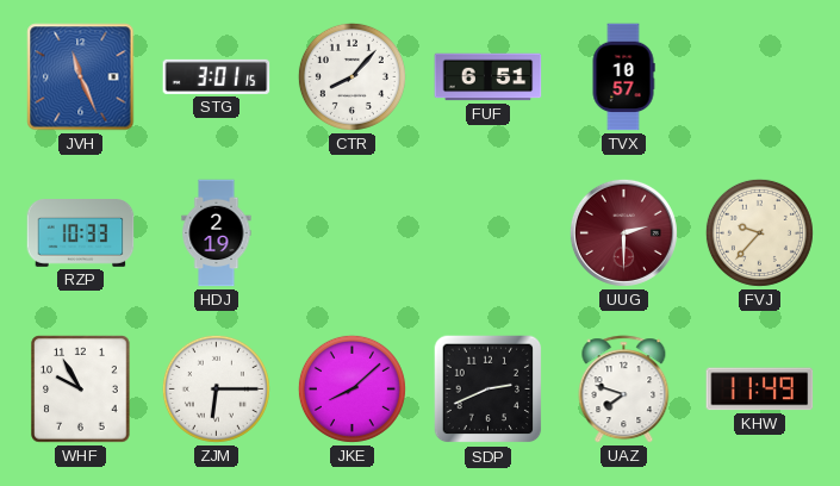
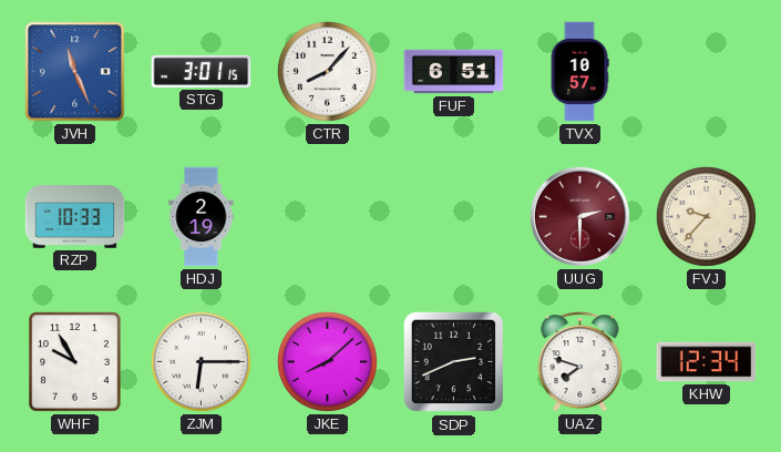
KHW: 11:49 -> 12:34 (707, 362)
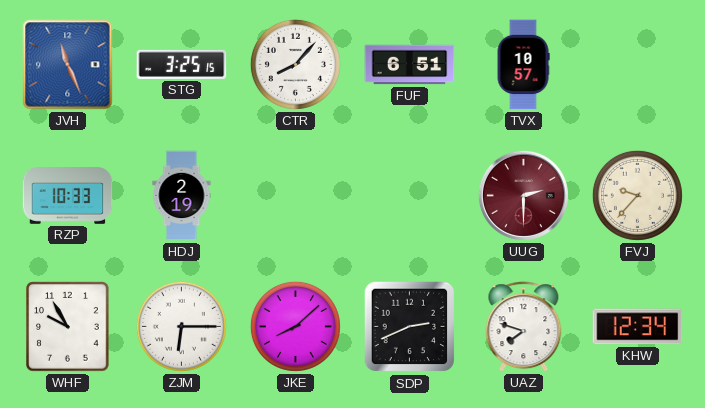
STG: 3:01 -> 3:25 (182, 64)
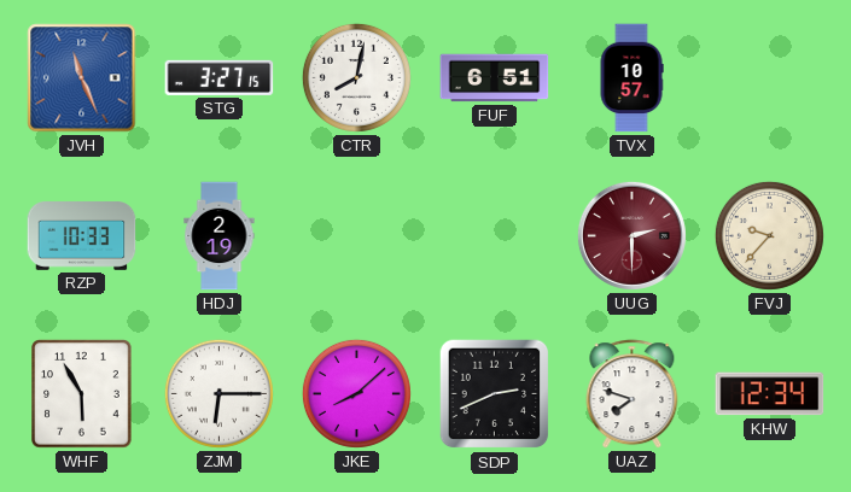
STG: 3:25 -> 3:27 (220, 77)
CTR: 8:07 -> 8:02 (356, 77)
WHF: 9:55 -> 5:55 (82, 394)
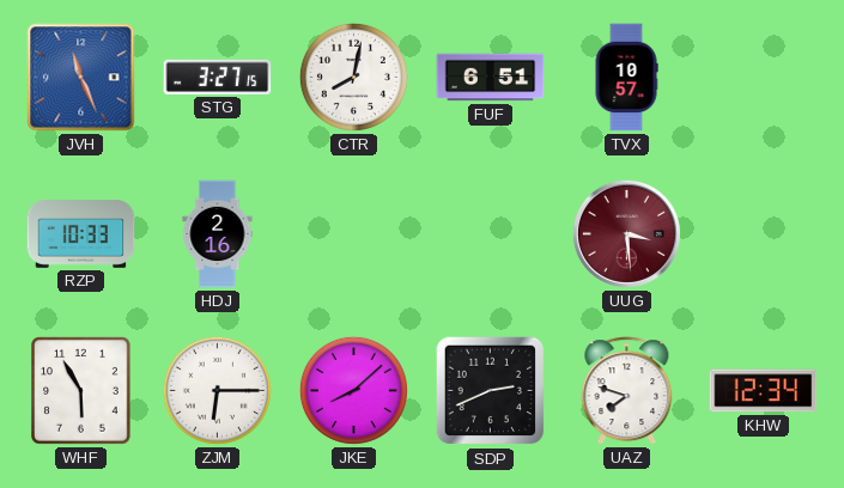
HDJ: 2:19 -> 2:16 (218, 234)
UUG: 2:30 -> 3:29 (626, 233)
FVJ: 9:37 -> none (769, 235)
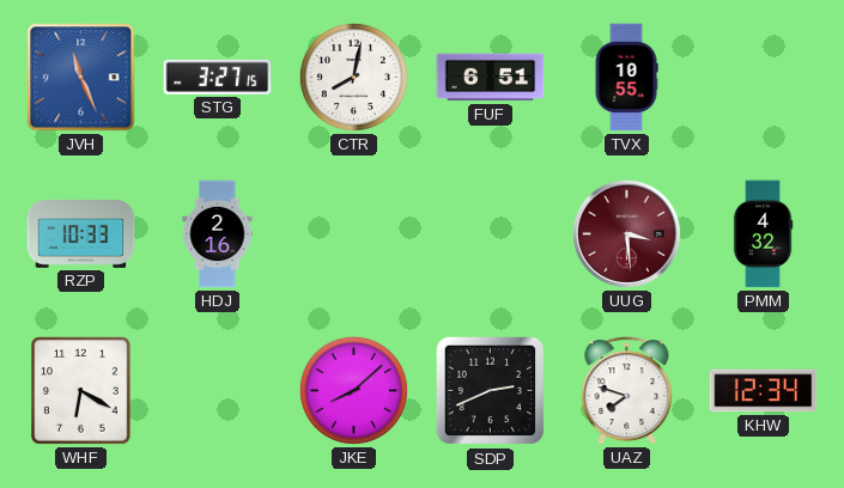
TVX: 10:57 -> 10:55 (626, 78)
PMM: none -> 4:32 (763, 234)
WHF: 5:55 -> 6:20 (81, 391)
ZJM: 6:15 -> none (217, 390)
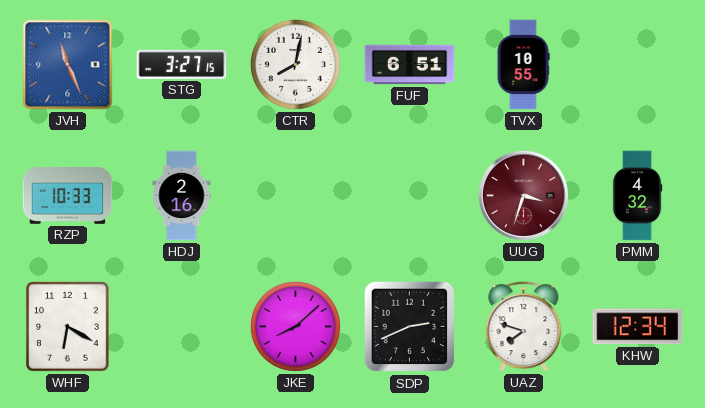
UUG: 3:29 -> 3:33 (523, 195)
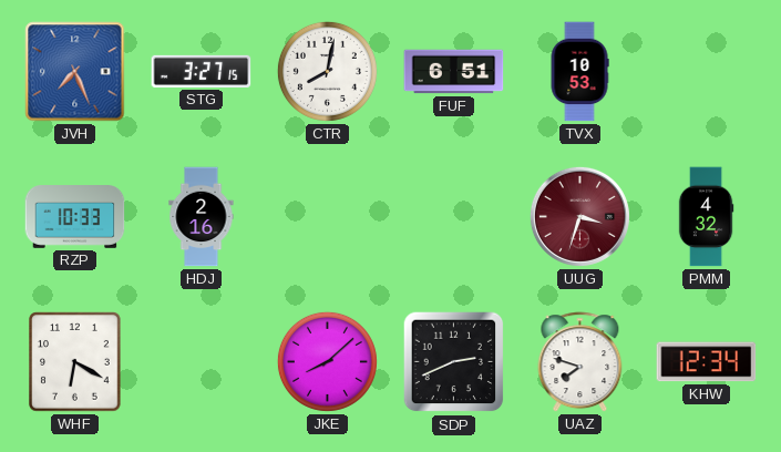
JVH: 11:26 -> 7:26 (75, 72)
TVX: 10:55 -> 10:53 (579, 72)
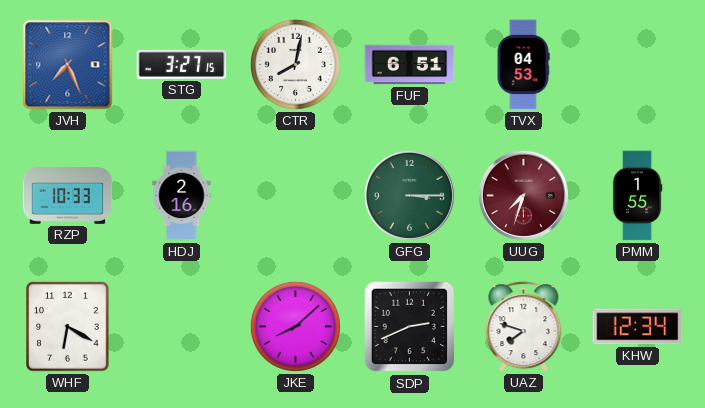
TVX: 10:53 -> 04:53 (523, 65)
GFG: none -> 3:15 (409, 195)
UUG: 3:33 -> 7:33 (523, 195)
PMM: 4:32 -> 1:55 (637, 196)
